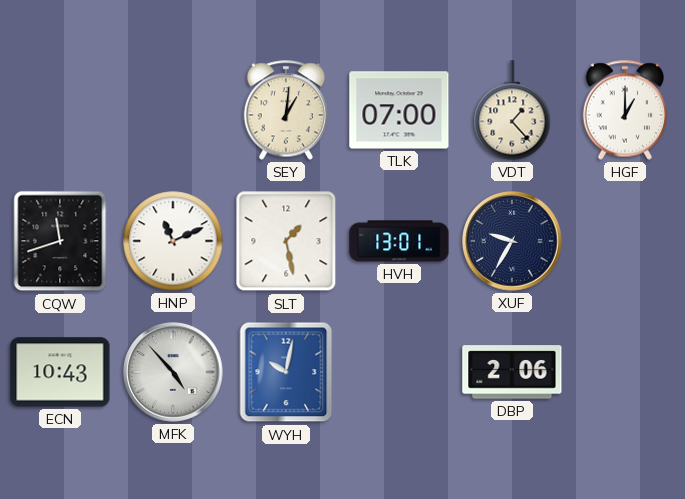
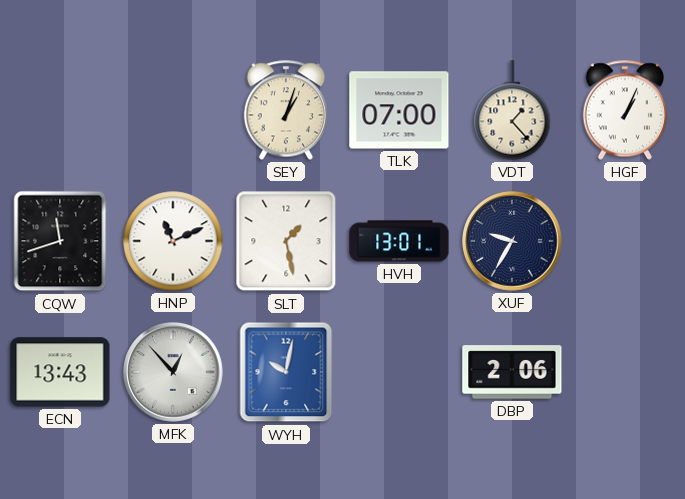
SEY: 1:01 -> 1:03 (286, 110)
HGF: 1:00 -> 1:04 (625, 110)
ECN: 10:43 -> 13:43 (60, 372)
MFK: 4:53 -> 12:53 (173, 372)
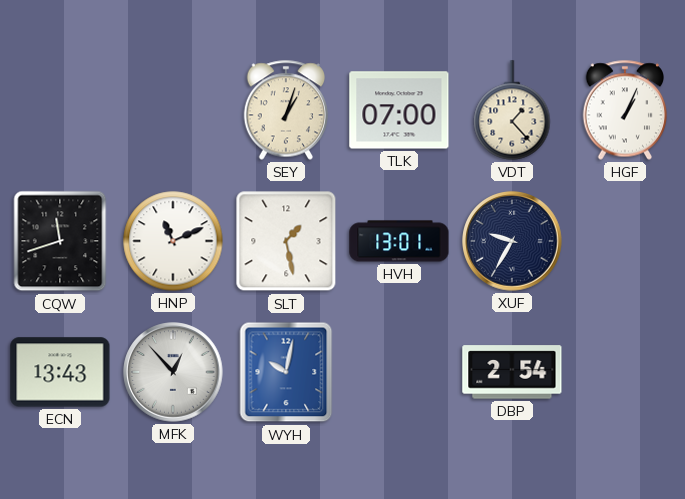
DBP: 2:06 -> 2:54 (512, 372)
